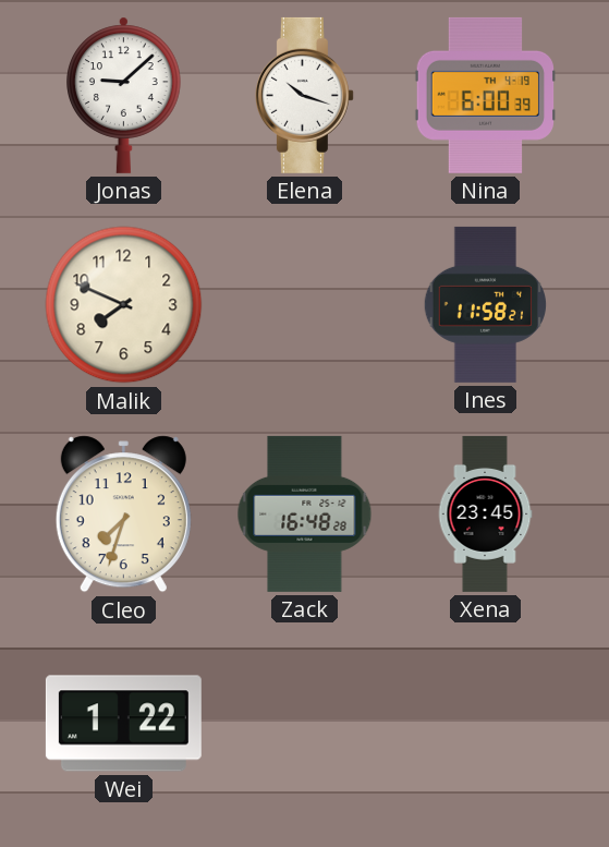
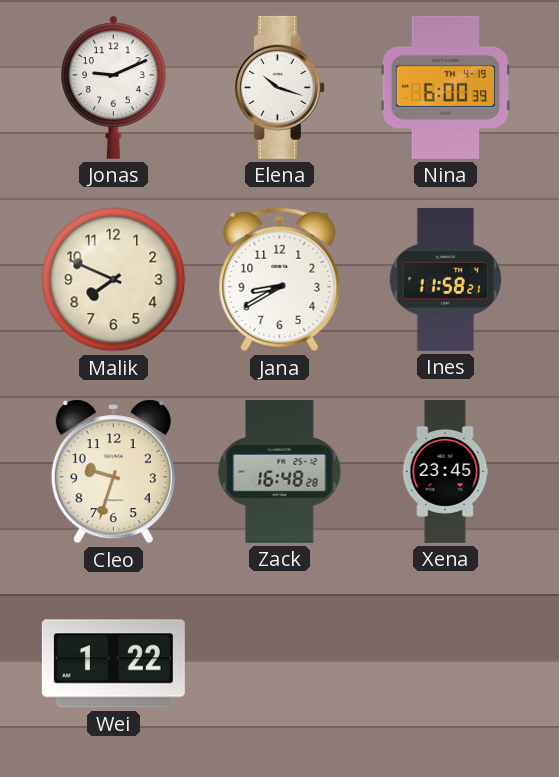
Jonas: 9:08 -> 9:11 (114, 87)
Jana: none -> 8:40 (280, 280)
Cleo: 7:33 -> 9:33 (113, 472)
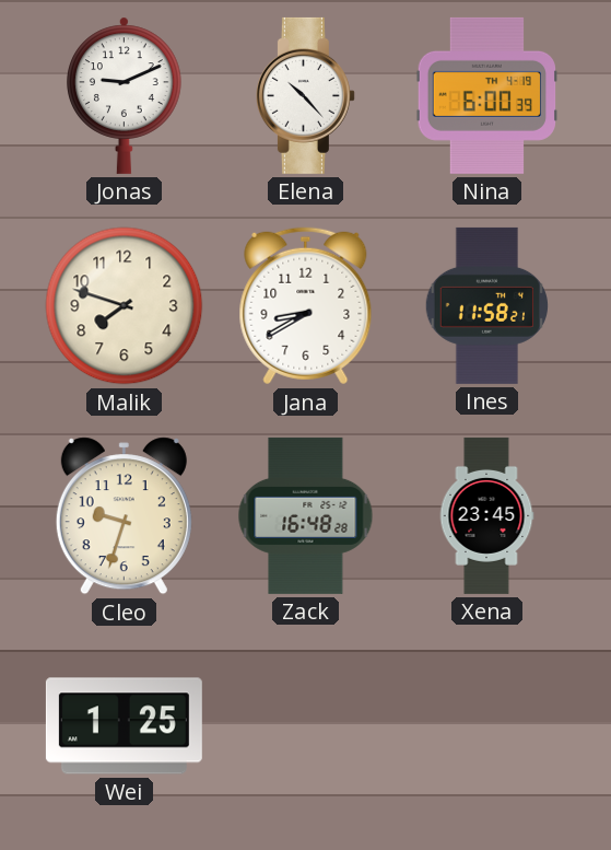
Elena: 10:18 -> 10:23 (305, 95)
Malik: 7:49 -> 7:48 (125, 306)
Wei: 1:22 -> 1:25 (124, 726)
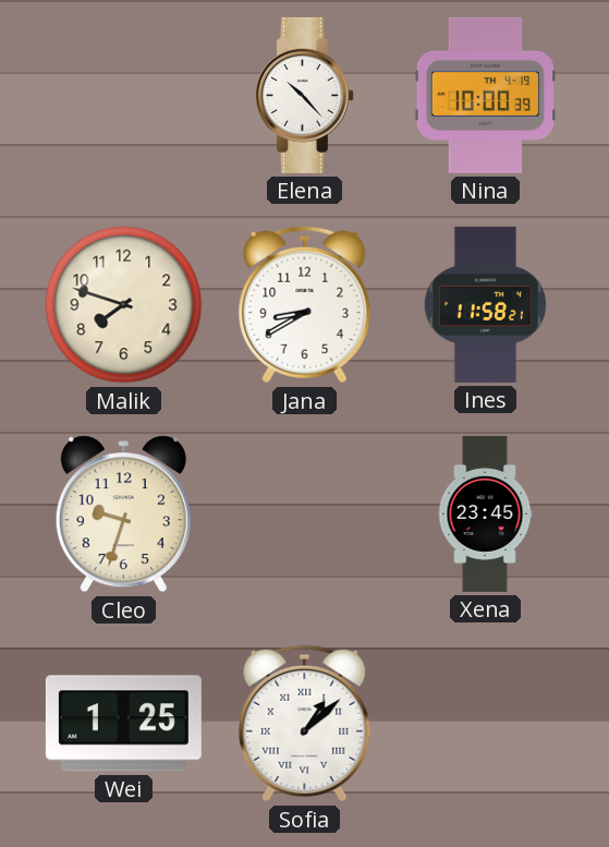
Jonas: 9:11 -> none (125, 95)
Nina: 6:00 -> 10:00 (486, 95)
Zack: 16:48 -> none (306, 515)
Sofia: none -> 1:08 (305, 724)
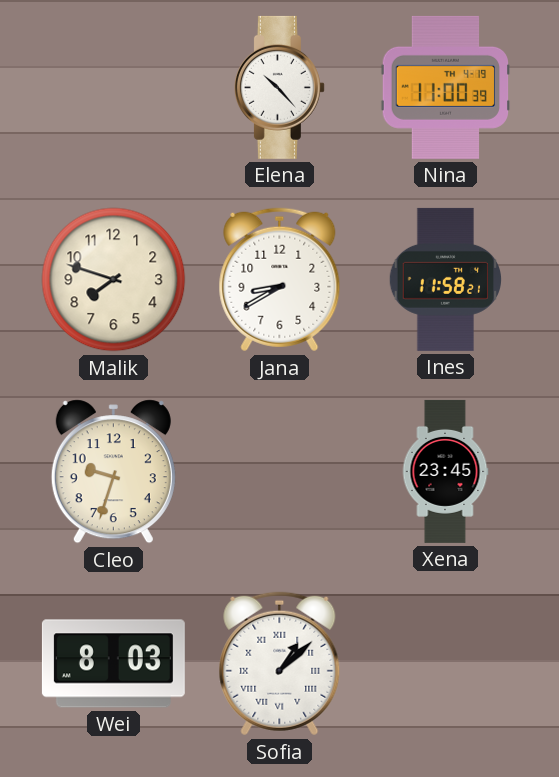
Nina: 10:00 -> 11:00 (446, 87)
Wei: 1:25 -> 8:03 (113, 664)
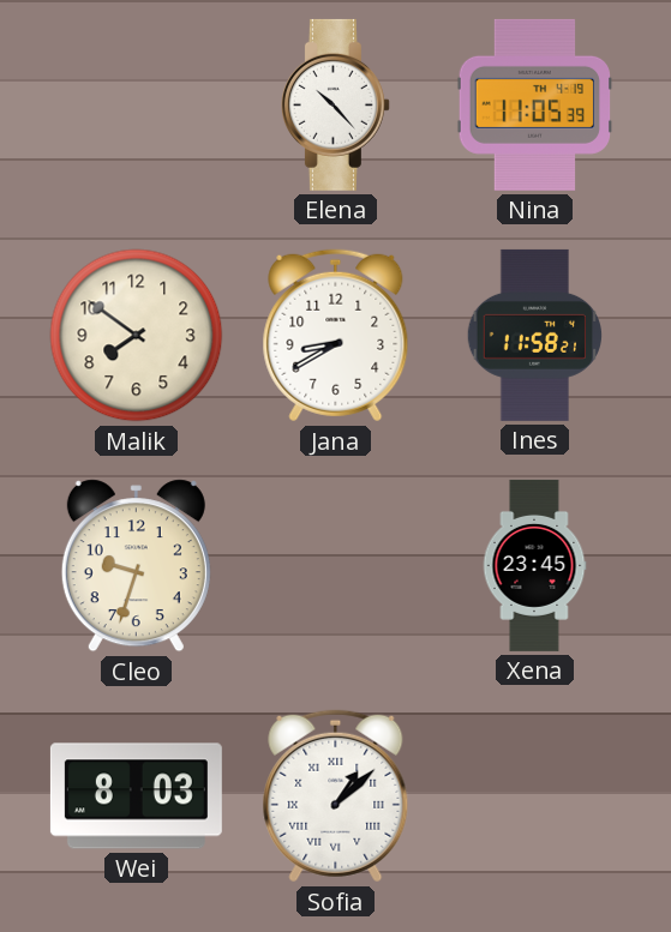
Nina: 11:00 -> 11:05 (535, 104)
Malik: 7:48 -> 7:51 (137, 336)
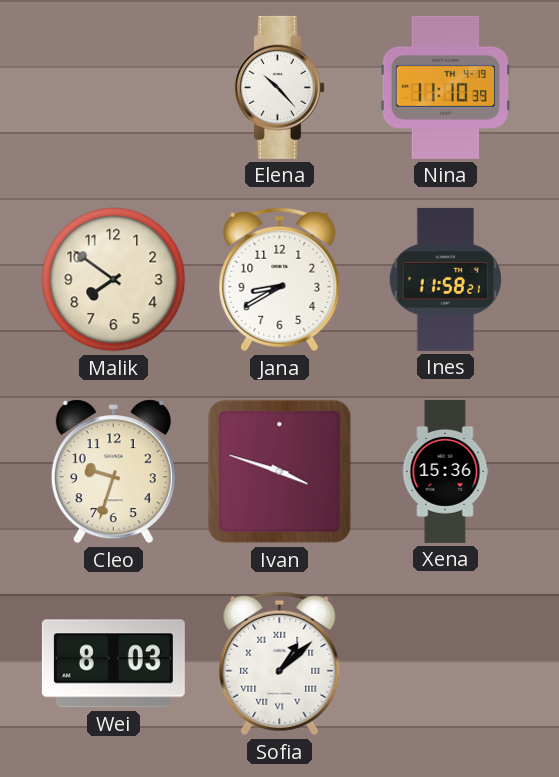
Nina: 11:05 -> 11:10 (446, 87)
Ivan: none -> 3:48 (280, 472)
Xena: 23:45 -> 15:36 (445, 471)
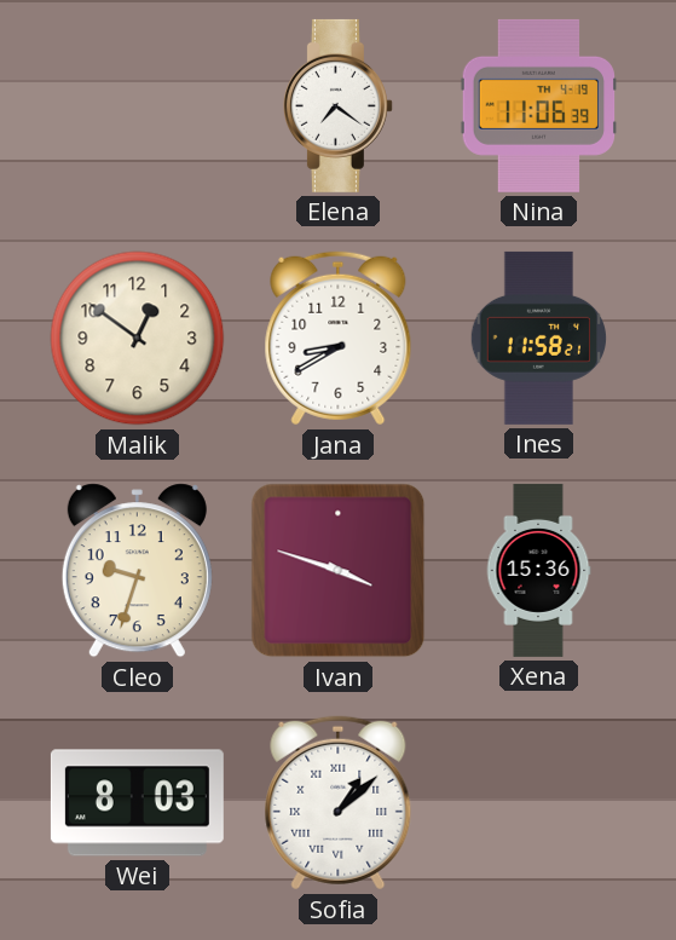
Elena: 10:23 -> 7:21 (337, 105)
Nina: 11:10 -> 11:06 (539, 105)
Malik: 7:51 -> 12:51 (138, 339)
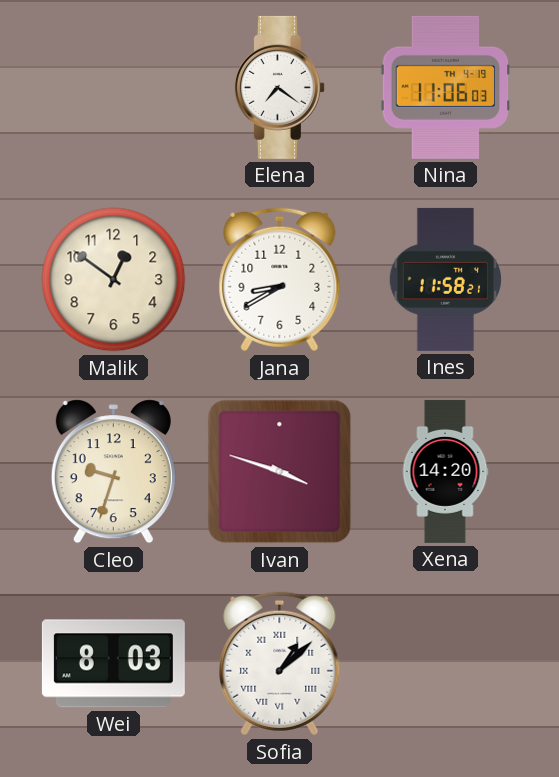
Nina: 11:06:39 -> 11:06:03 (446, 87)
Xena: 15:36 -> 14:20 (445, 471)
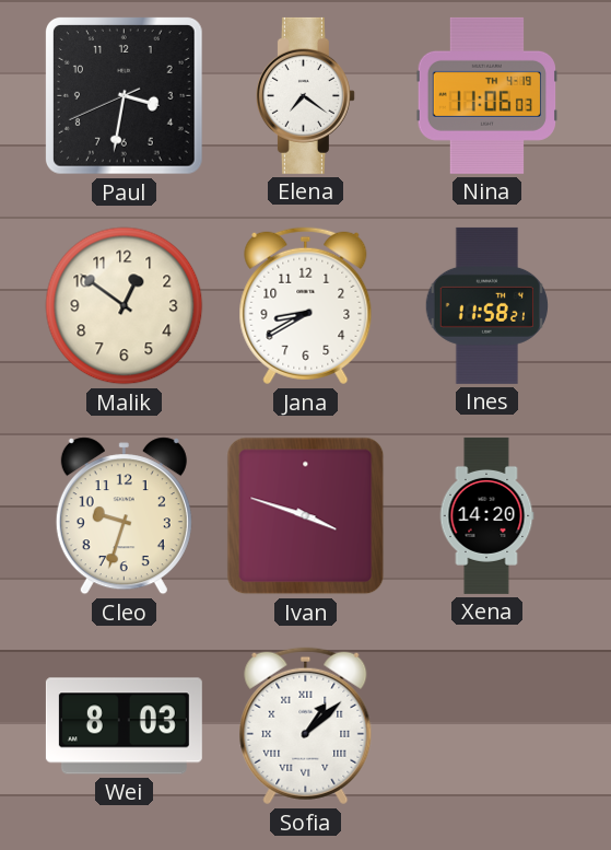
Paul: none -> 3:31 (125, 96)
